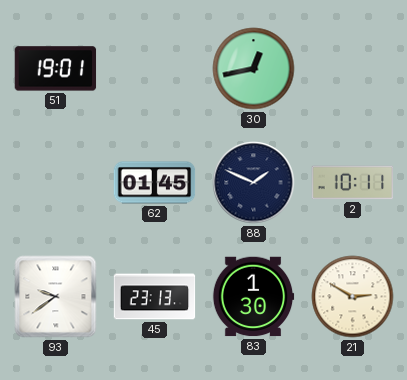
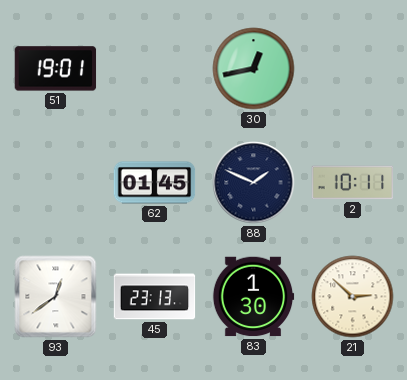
93: 9:39 -> 12:39 (56, 297)
21: 2:50 -> 2:52 (353, 297)
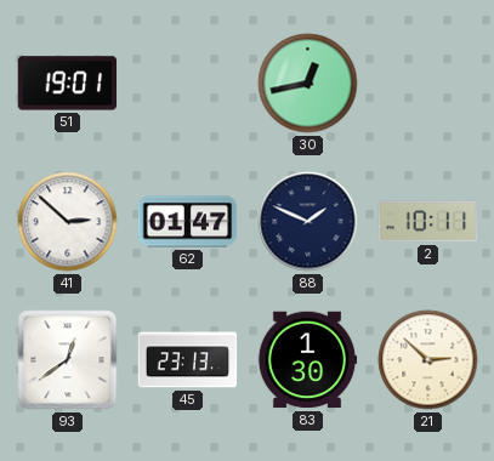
41: none -> 2:52 (68, 222)
62: 01:45 -> 01:47 (188, 222)
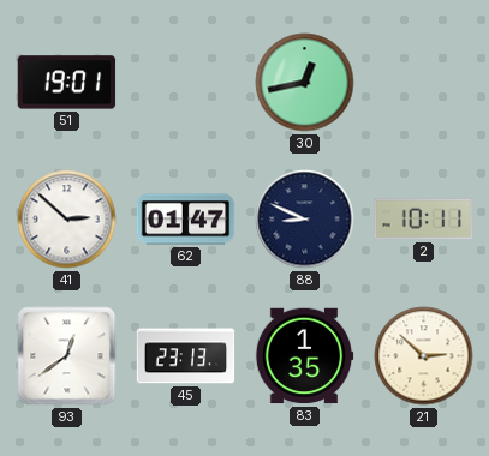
88: 1:49 -> 8:49 (305, 220)
83: 1:30 -> 1:35 (304, 356)
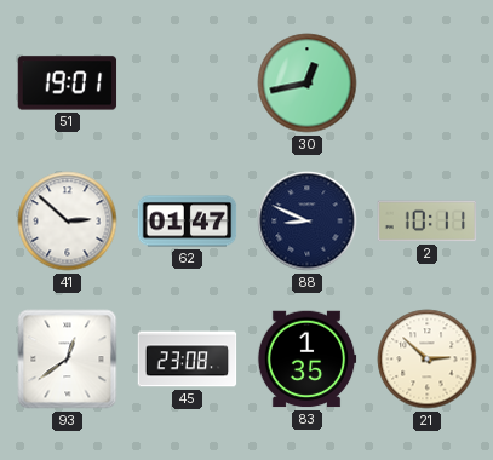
45: 23:13 -> 23:08 (188, 360)
